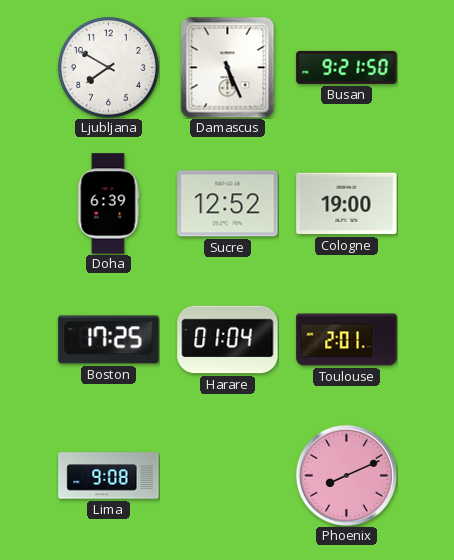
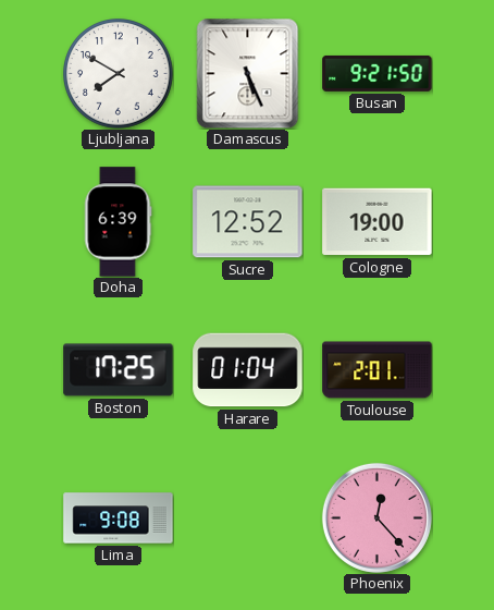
Phoenix: 8:11 -> 12:23 (376, 517)
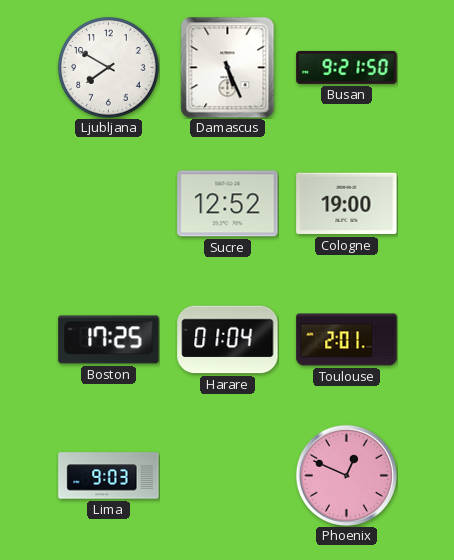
Doha: 6:39 -> none (118, 222)
Lima: 9:08 -> 9:03 (109, 476)
Phoenix: 12:23 -> 12:49 (346, 475)
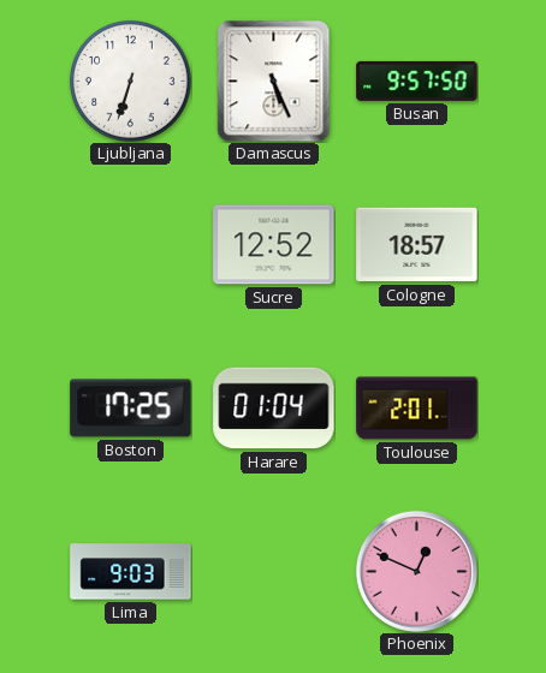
Ljubljana: 7:50 -> 6:33 (131, 82)
Busan: 9:21 -> 9:57 (417, 81)
Cologne: 19:00 -> 18:57 (417, 245)
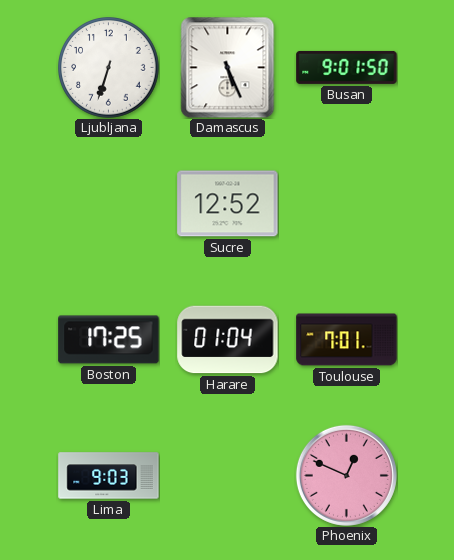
Busan: 9:57 -> 9:01 (347, 67)
Cologne: 18:57 -> none (417, 245)
Toulouse: 2:01 -> 7:01 (347, 340)
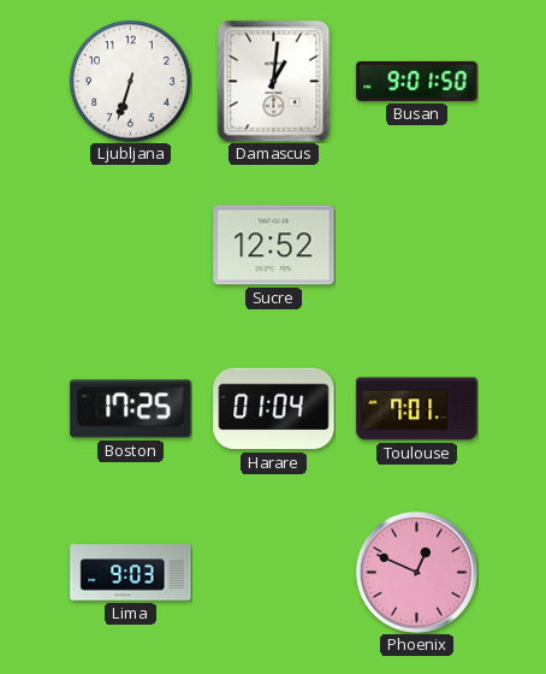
Damascus: 5:26 -> 1:01 (274, 81)
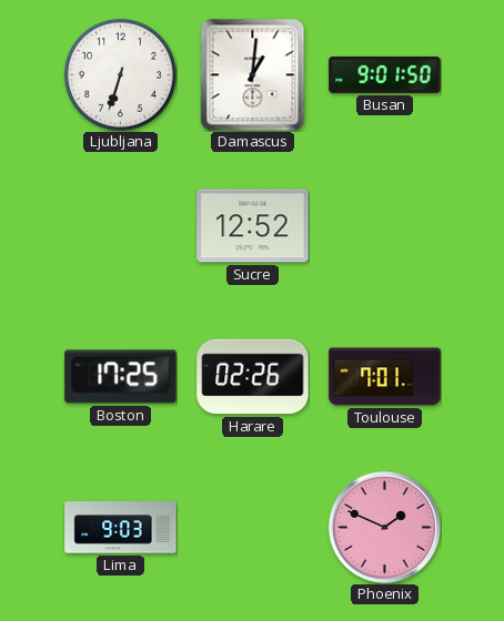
Harare: 01:04 -> 02:26 (253, 377)
Phoenix: 12:49 -> 1:49 (384, 527)
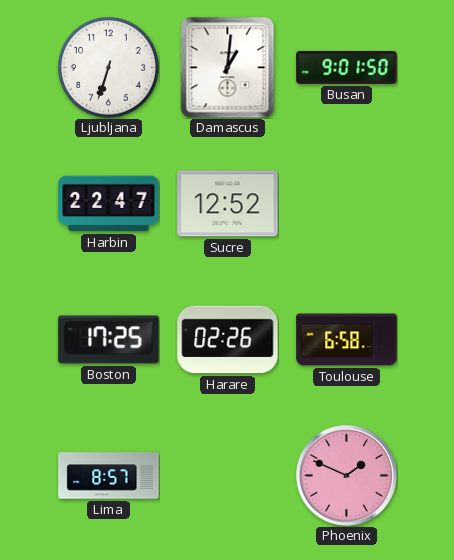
Harbin: none -> 22:47 (109, 204)
Toulouse: 7:01 -> 6:58 (347, 340)
Lima: 9:03 -> 8:57 (109, 476)
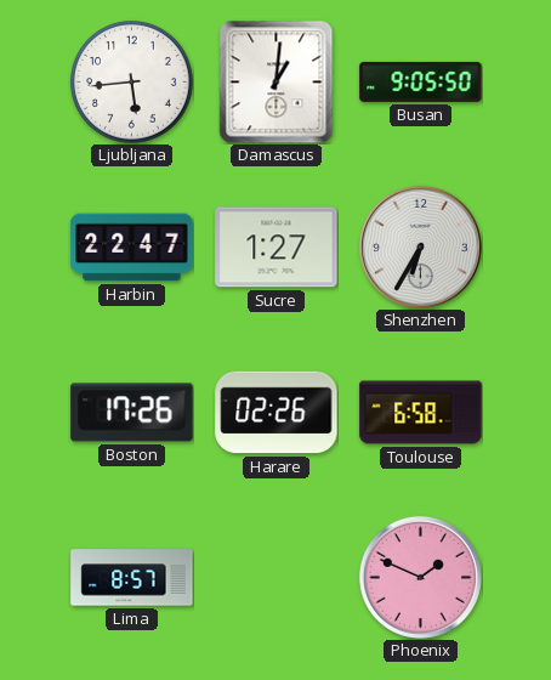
Ljubljana: 6:33 -> 5:44 (132, 83)
Busan: 9:01 -> 9:05 (421, 81)
Sucre: 12:52 -> 1:27 (277, 248)
Shenzhen: none -> 6:35 (420, 246)
Boston: 17:25 -> 17:26 (132, 413)
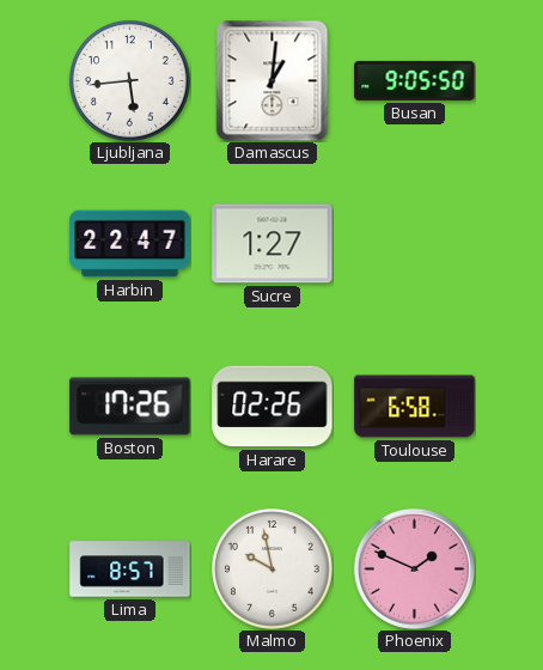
Shenzhen: 6:35 -> none (420, 246)
Malmo: none -> 9:58 (273, 569)
